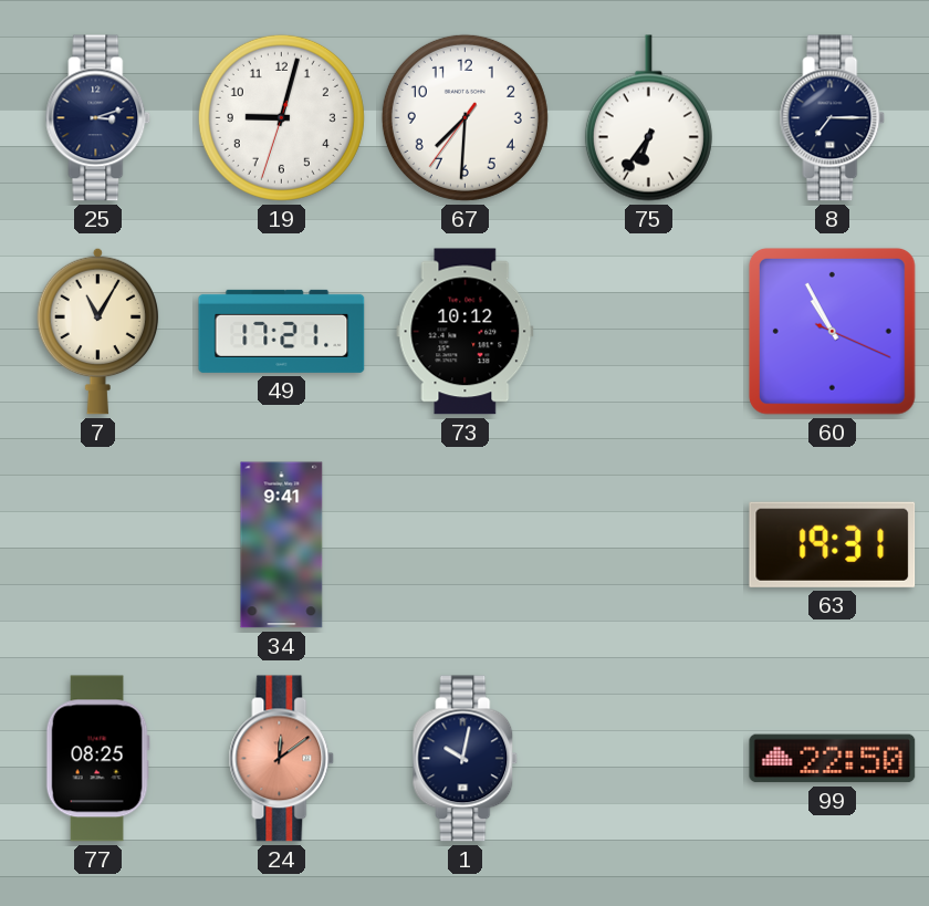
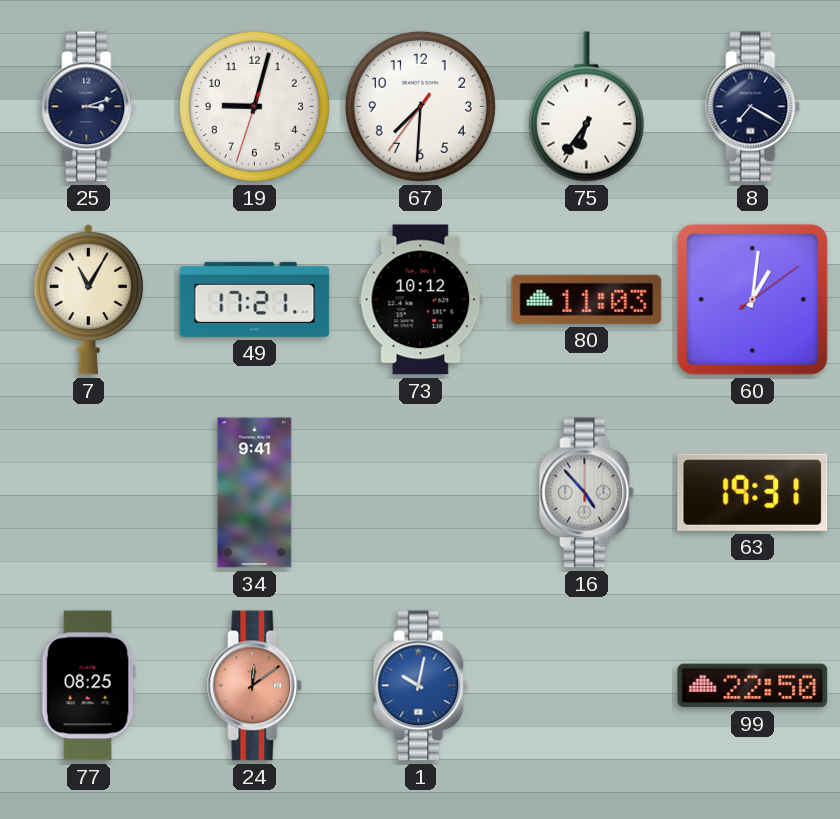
8: 7:15 -> 7:20 (753, 107)
80: none -> 11:03 (587, 299)
60: 10:55 -> 1:01 (752, 299)
16: none -> 4:53 (587, 493)
1 dial: navy -> blue (421, 686)
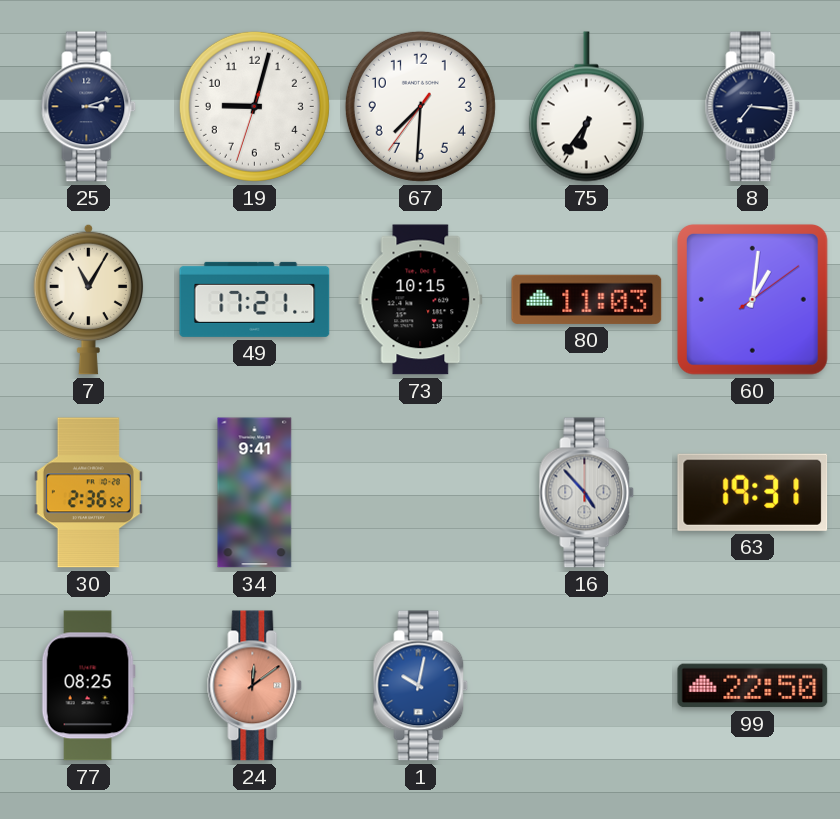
8: 7:20 -> 7:16 (753, 107)
73: 10:12 -> 10:15 (421, 300)
30: none -> 2:36 (88, 493)
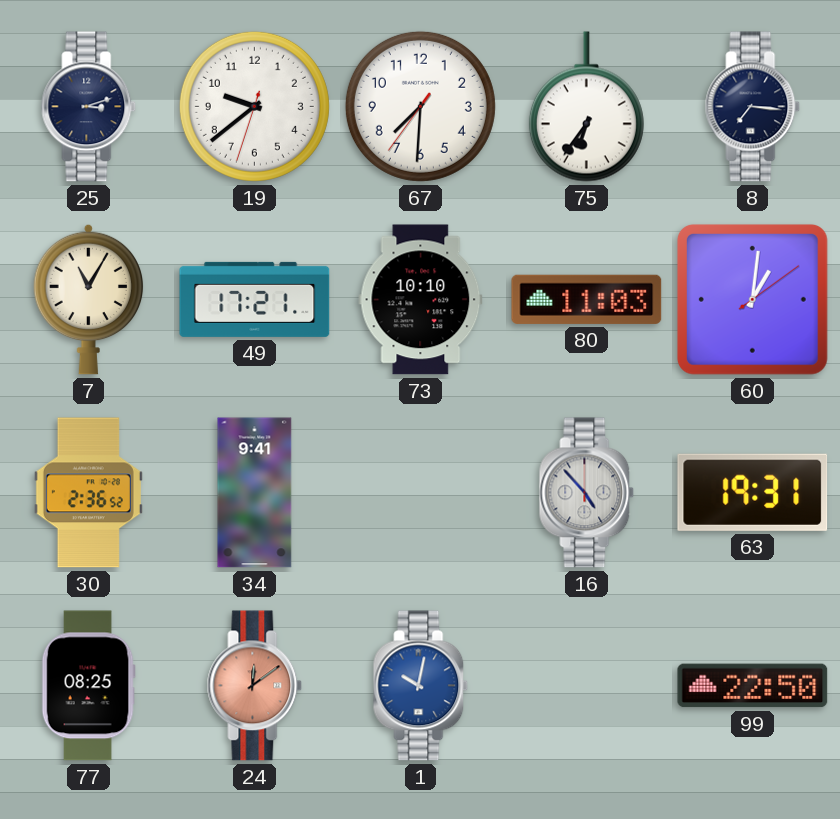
19: 9:02 -> 9:38 (254, 106)
73: 10:15 -> 10:10 (421, 300)
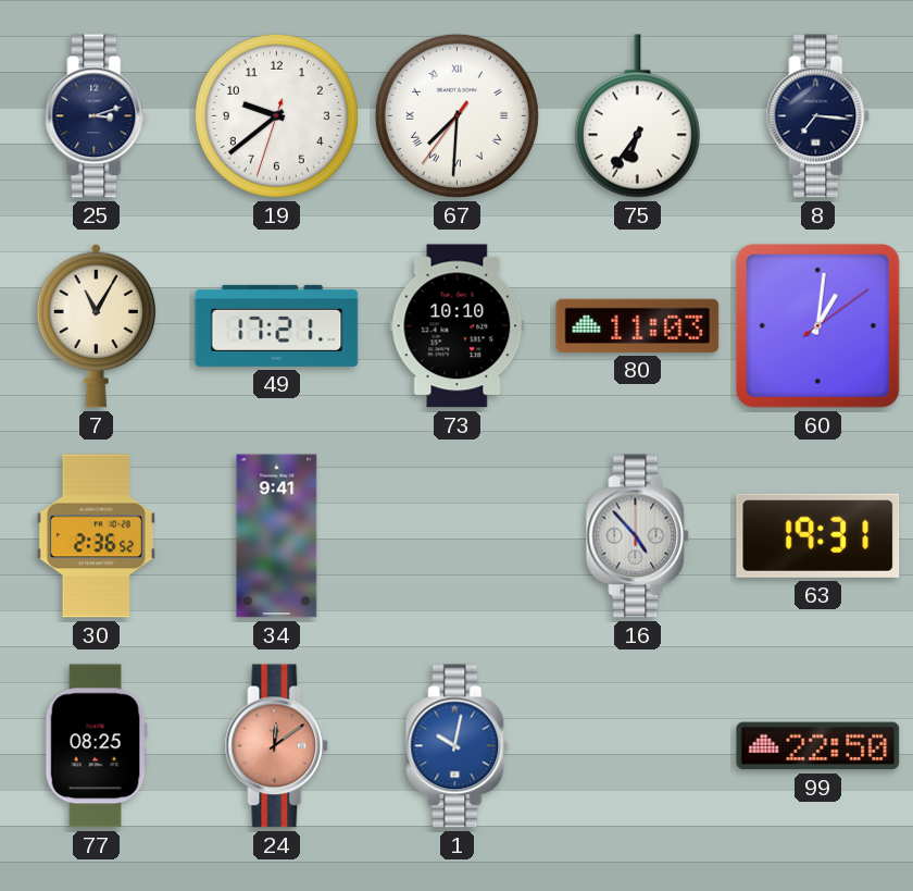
67 numerals: Arabic -> Roman (456, 115)
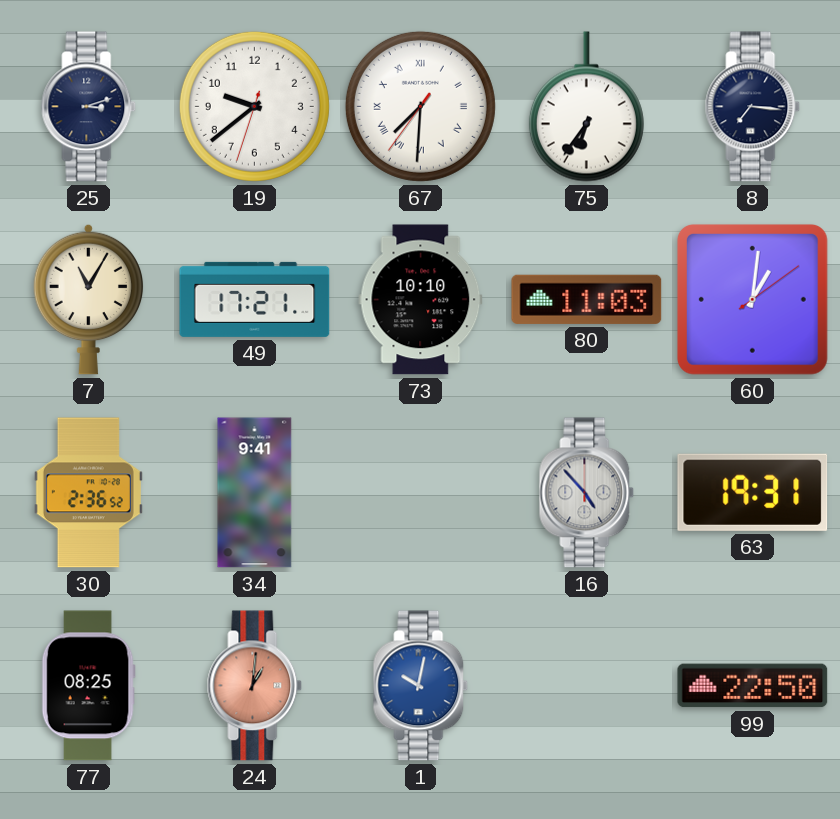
24: 12:09 -> 1:01 (255, 686)
